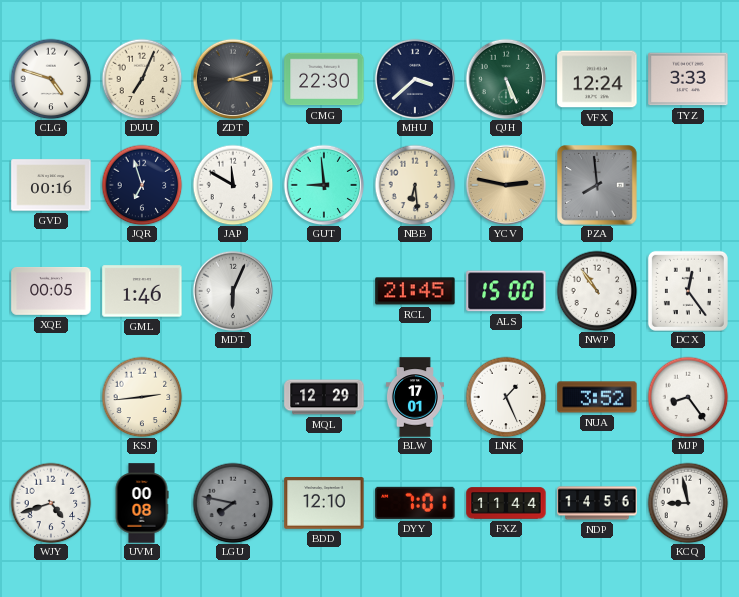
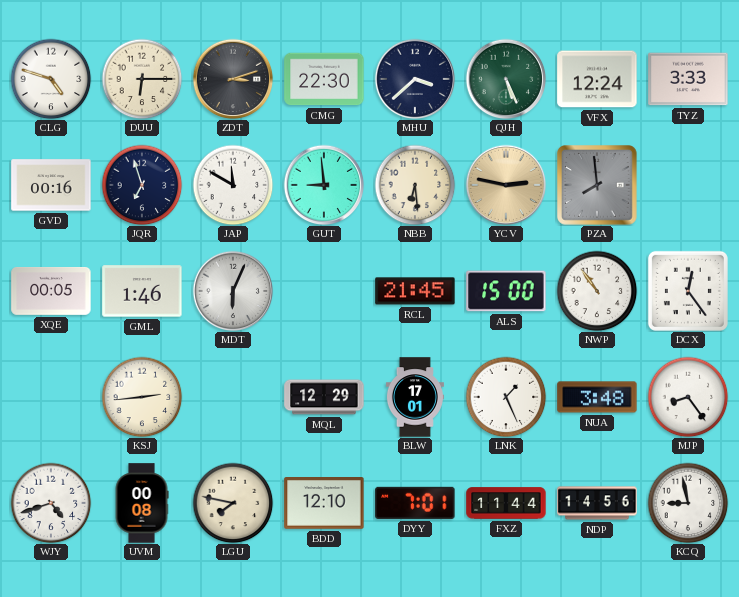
DUU: 7:04 -> 6:15 (142, 79)
NUA: 3:52 -> 3:48 (597, 397)
LGU dial: grey -> cream (233, 503)
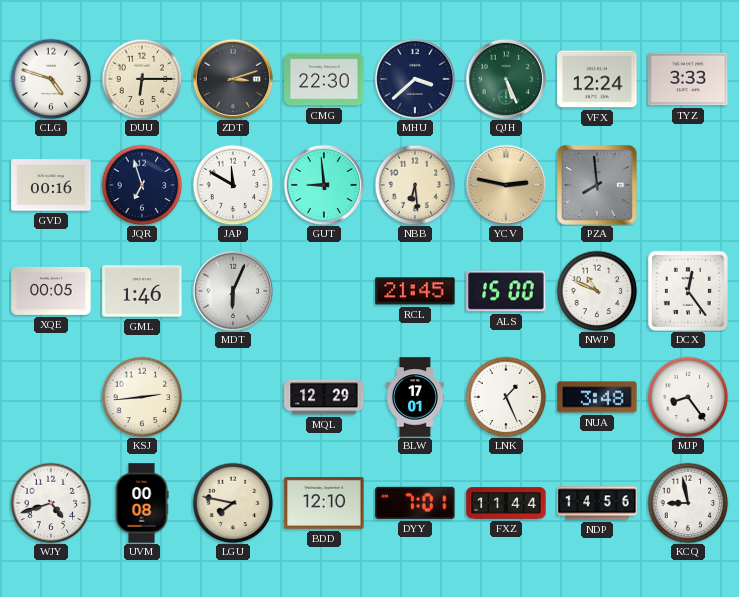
NWP: 10:54 -> 10:49 (597, 291)
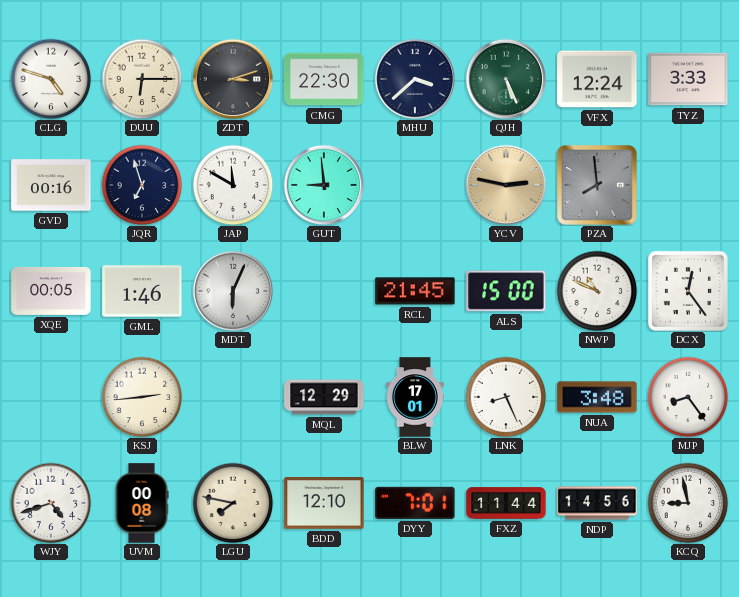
NBB: 6:29 -> none (415, 185)
LNK: 1:26 -> 8:26 (506, 397)
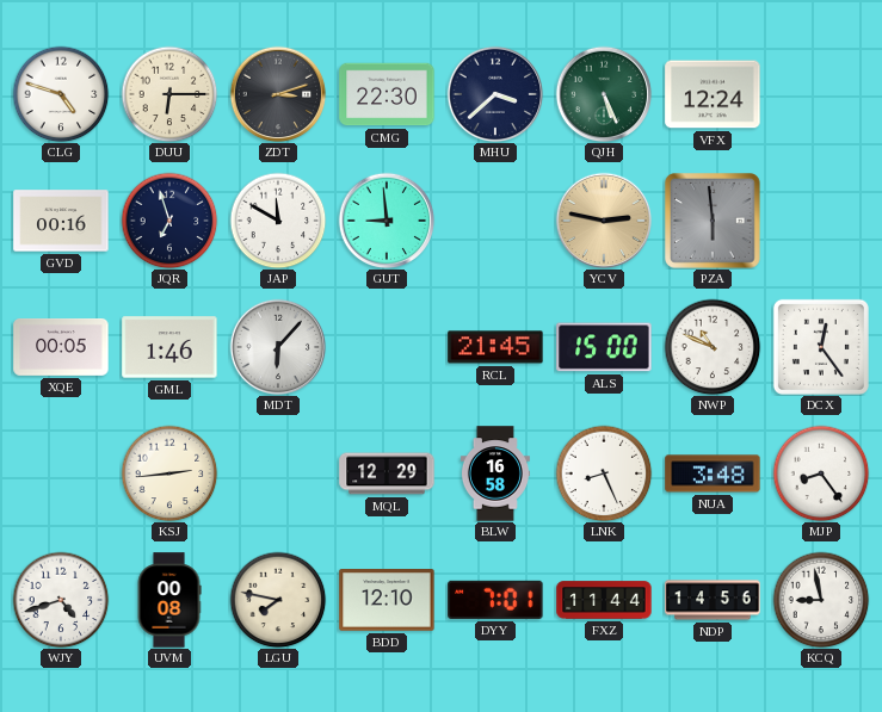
TYZ: 3:33 -> none (688, 79)
PZA: 7:59 -> 5:59 (714, 222)
MDT: 6:04 -> 6:07 (278, 347)
BLW: 17:01 -> 16:58 (495, 473)
